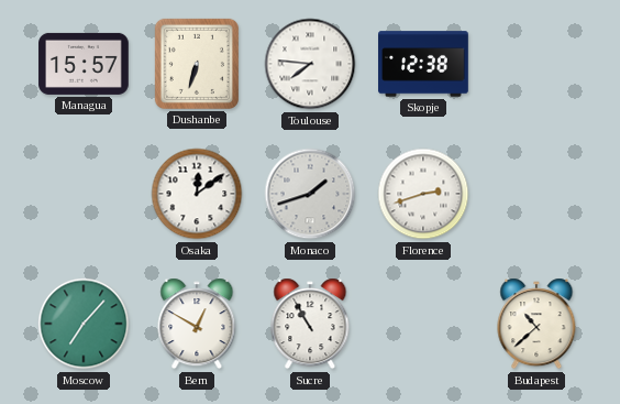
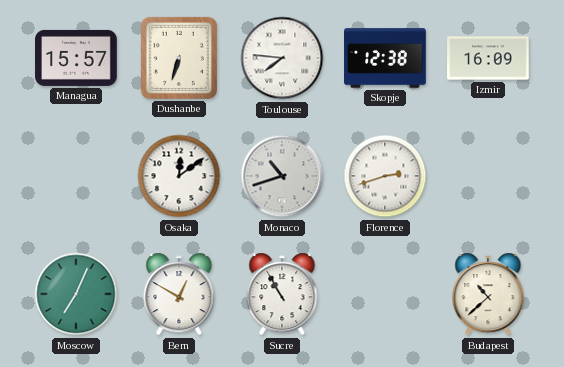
Izmir: none -> 16:09 (488, 58)
Monaco: 1:42 -> 10:42 (282, 176)
Moscow: 7:07 -> 7:04 (76, 294)
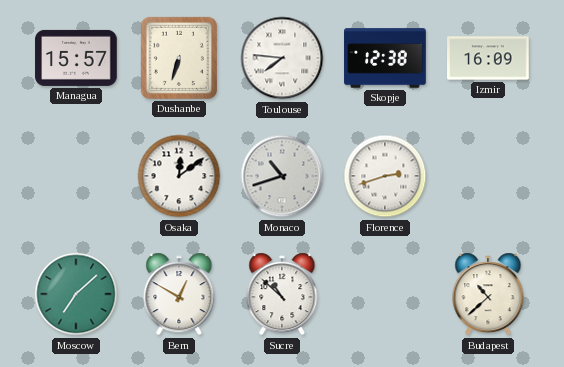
Moscow: 7:04 -> 7:08 (76, 294)
Sucre: 10:55 -> 10:52 (282, 294)
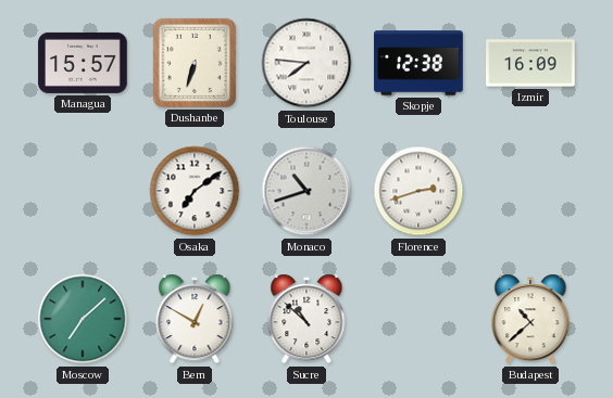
Osaka: 12:09 -> 7:09 (195, 191)
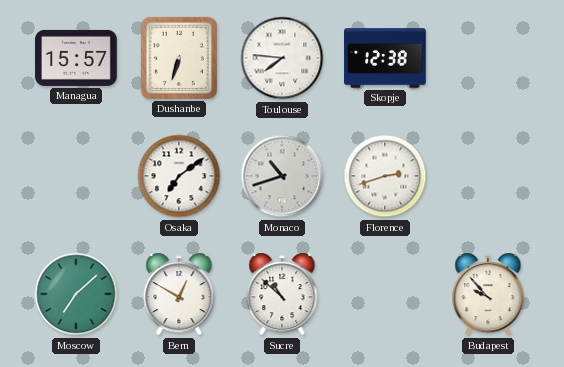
Izmir: 16:09 -> none (530, 63)
Budapest: 10:38 -> 9:53 (488, 294)
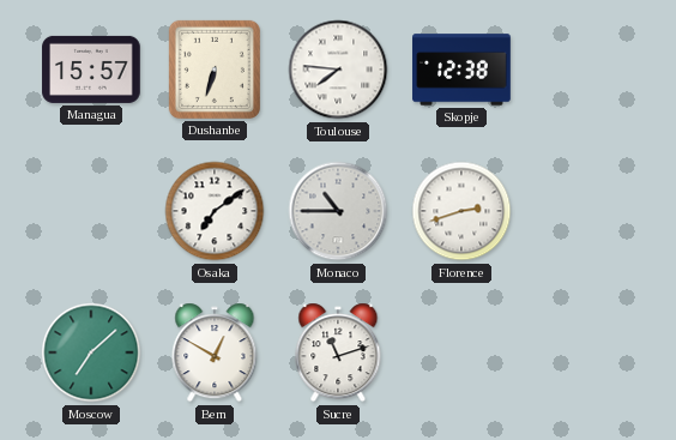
Monaco: 10:42 -> 10:45 (338, 211)
Sucre: 10:52 -> 11:12 (338, 352)
Budapest: 9:53 -> none (488, 294)
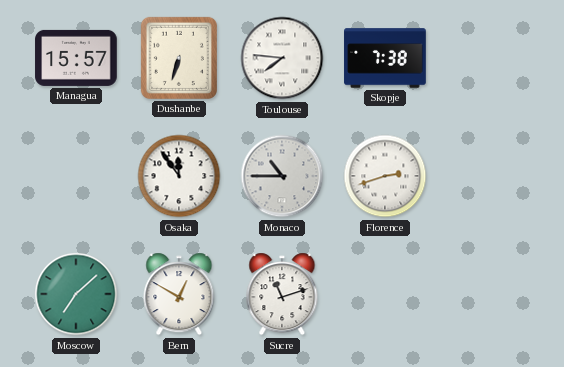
Skopje: 12:38 -> 7:38 (385, 58)
Osaka: 7:09 -> 11:54 (179, 176)
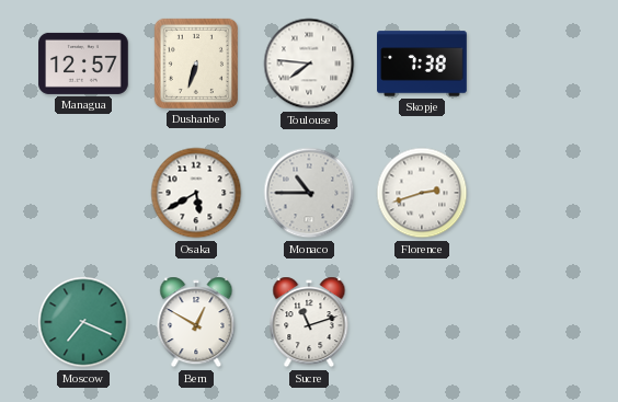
Managua: 15:57 -> 12:57 (83, 64)
Osaka: 11:54 -> 5:40 (196, 193)
Moscow: 7:08 -> 7:19 (83, 322)
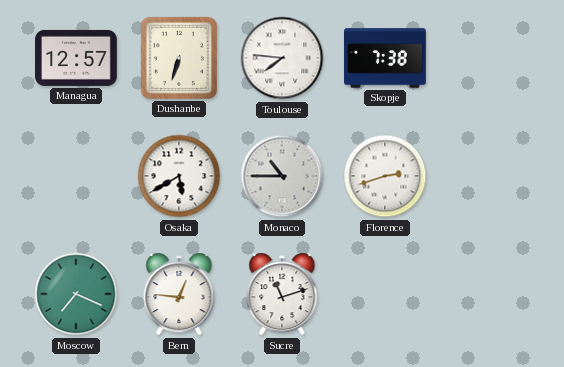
Bern: 12:50 -> 12:46 (179, 294)
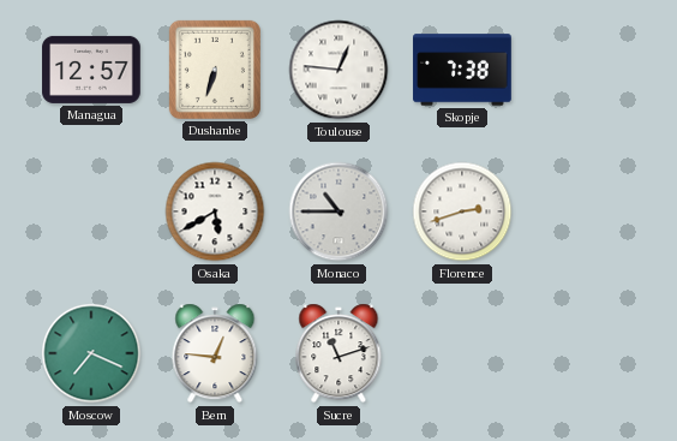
Toulouse: 7:46 -> 12:46 (338, 70)
